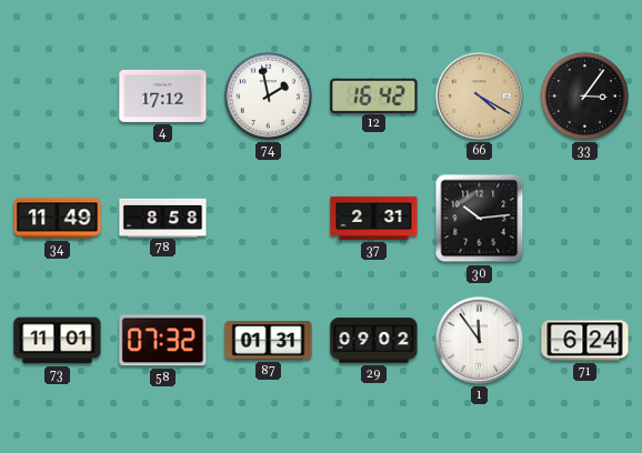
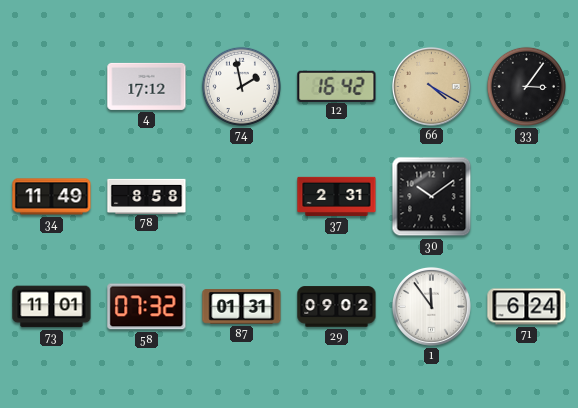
30: 10:14 -> 10:09 (432, 197)
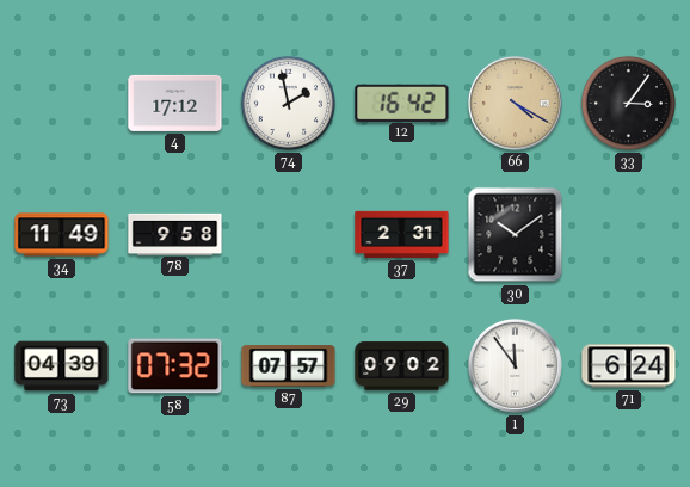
78: 8:58 -> 9:58 (175, 234)
73: 11:01 -> 04:39 (62, 366)
87: 01:31 -> 07:57 (289, 366)
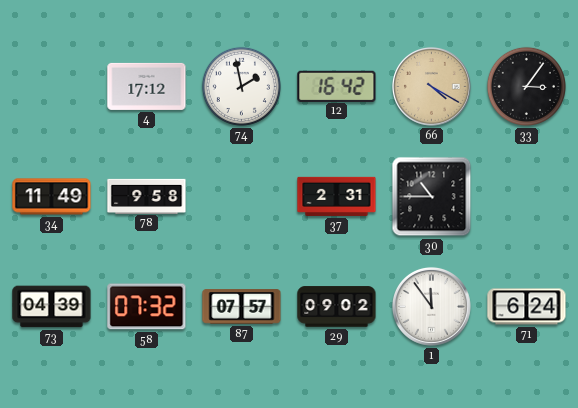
30: 10:09 -> 10:45 (432, 197)
